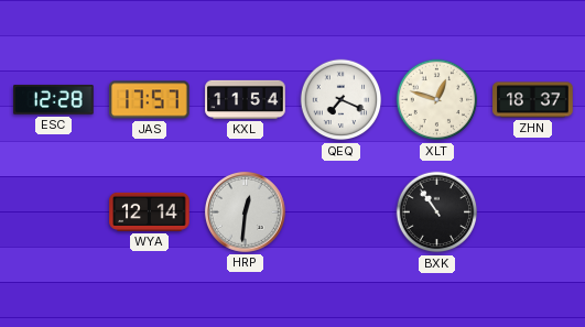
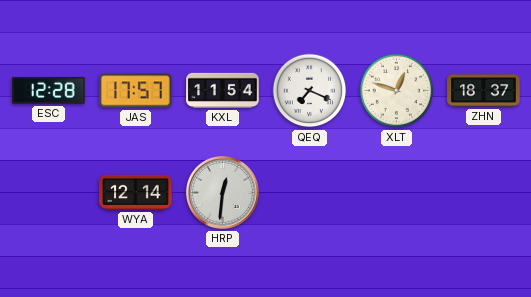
BXK: 10:54 -> none (437, 212)
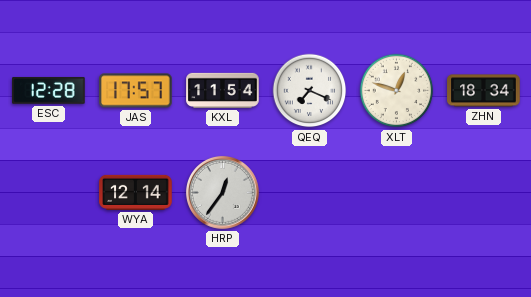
ZHN: 18:37 -> 18:34 (484, 91)
HRP: 12:31 -> 12:36 (222, 192)
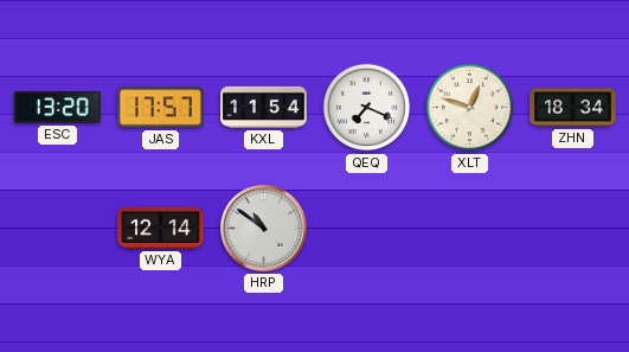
ESC: 12:28 -> 13:20 (58, 108)
HRP: 12:36 -> 10:51 (263, 228)
